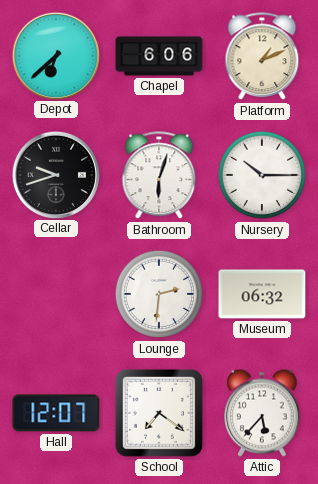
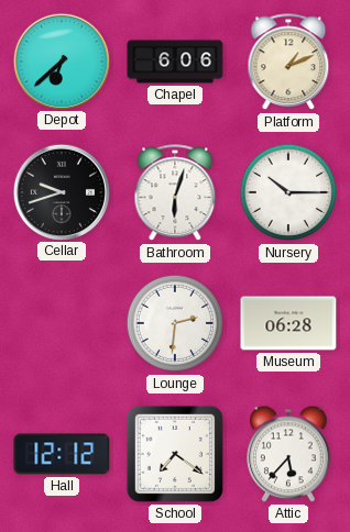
Museum: 06:32 -> 06:28 (288, 323)
Hall: 12:07 -> 12:12 (62, 454)
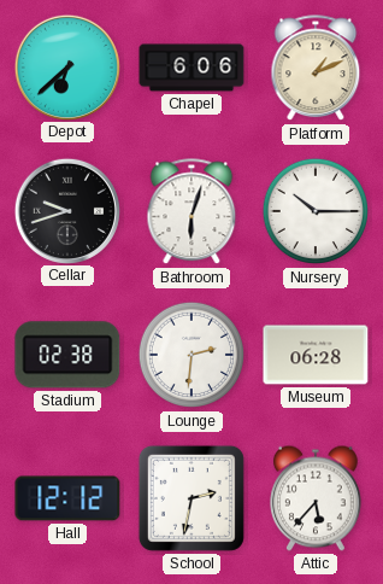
Stadium: none -> 02:38 (67, 355)
School: 7:21 -> 2:32 (191, 498)
